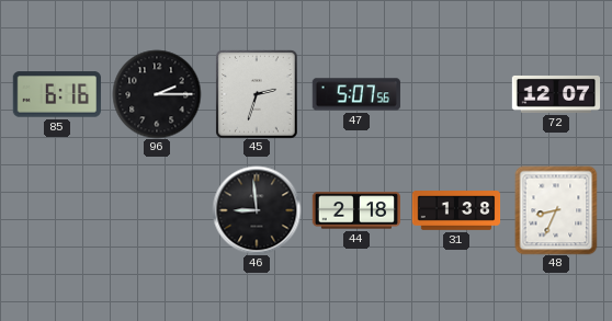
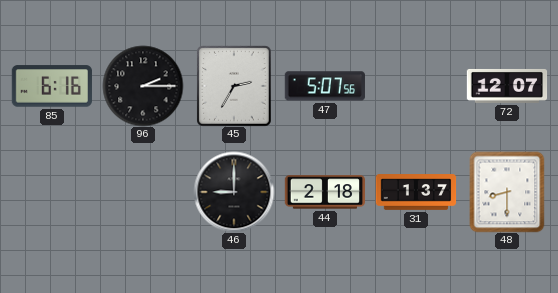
45: 2:33 -> 2:35 (234, 86)
46: 8:59 -> 9:00 (234, 192)
31: 1:38 -> 1:37 (416, 192)
48: 8:34 -> 8:30 (507, 192)
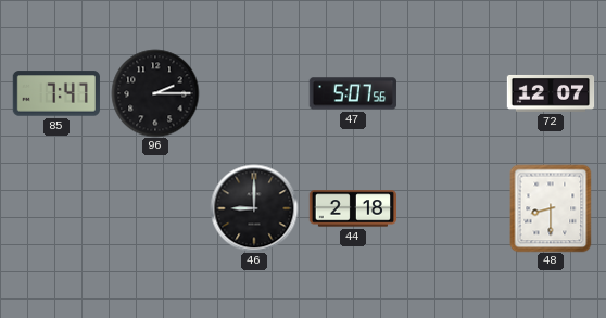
85: 6:16 -> 7:47 (56, 93)
45: 2:35 -> none (234, 86)
31: 1:37 -> none (416, 192)
